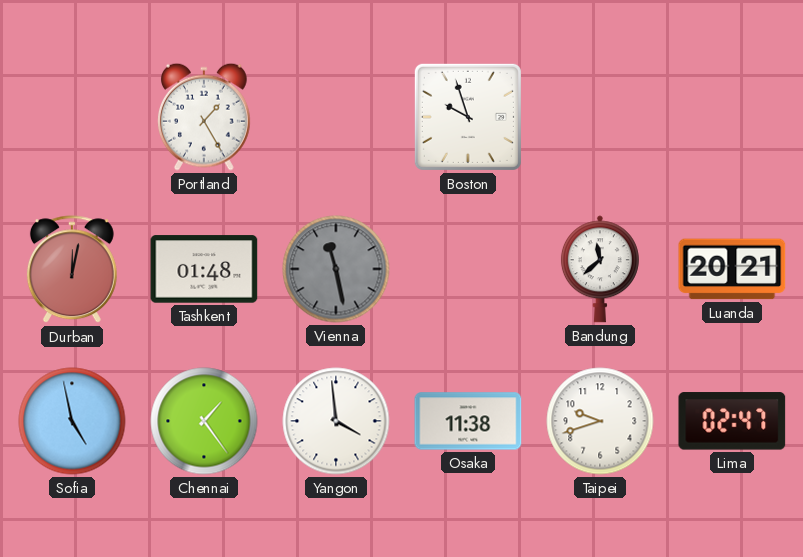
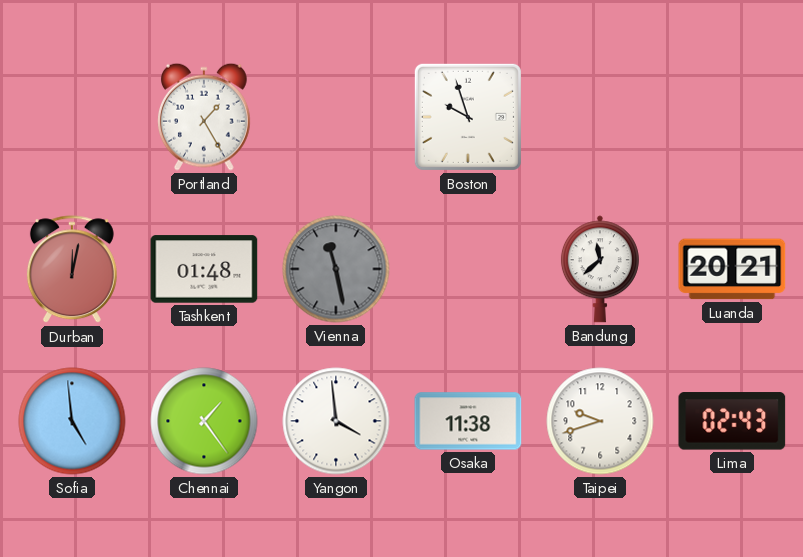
Sofia: 4:58 -> 4:59 (72, 421)
Lima: 02:47 -> 02:43 (732, 421)
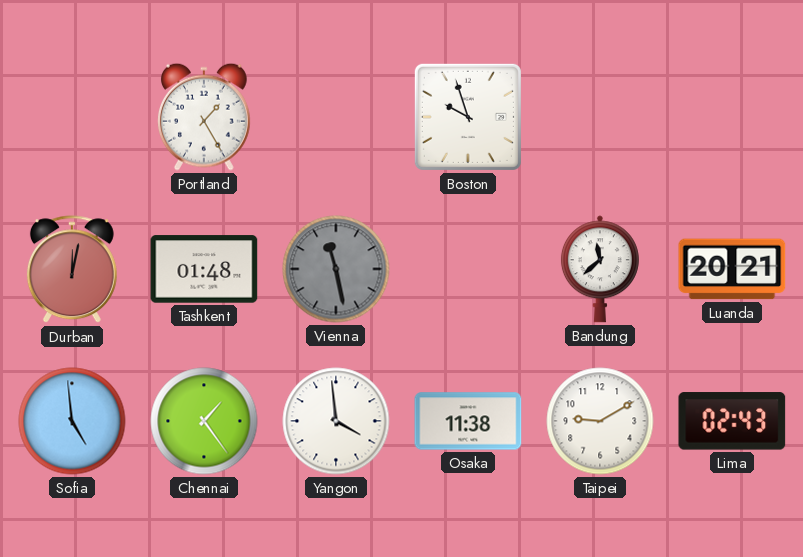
Taipei: 9:42 -> 9:10 (600, 421)
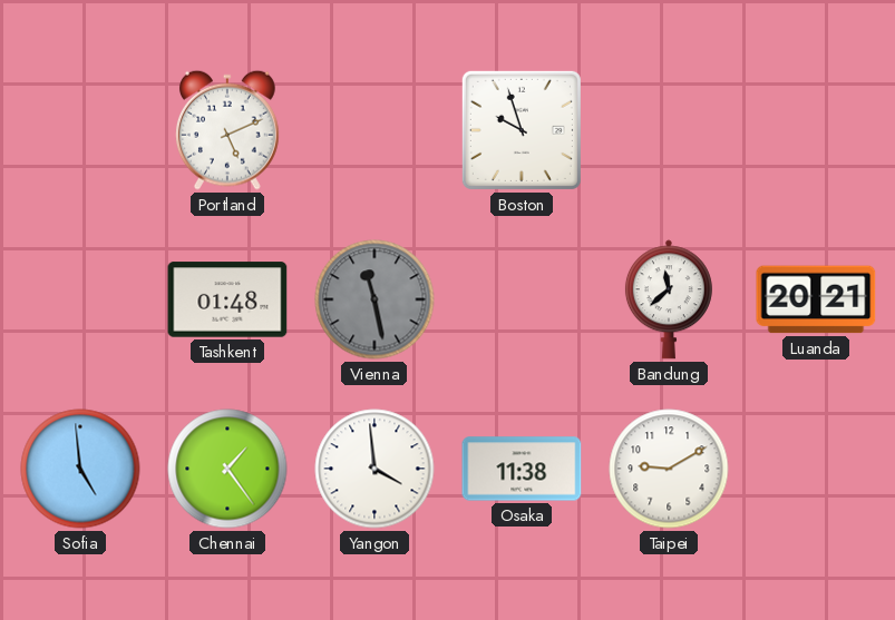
Portland: 1:25 -> 5:11 (227, 130)
Durban: 12:02 -> none (72, 270)
Lima: 02:43 -> none (732, 421)
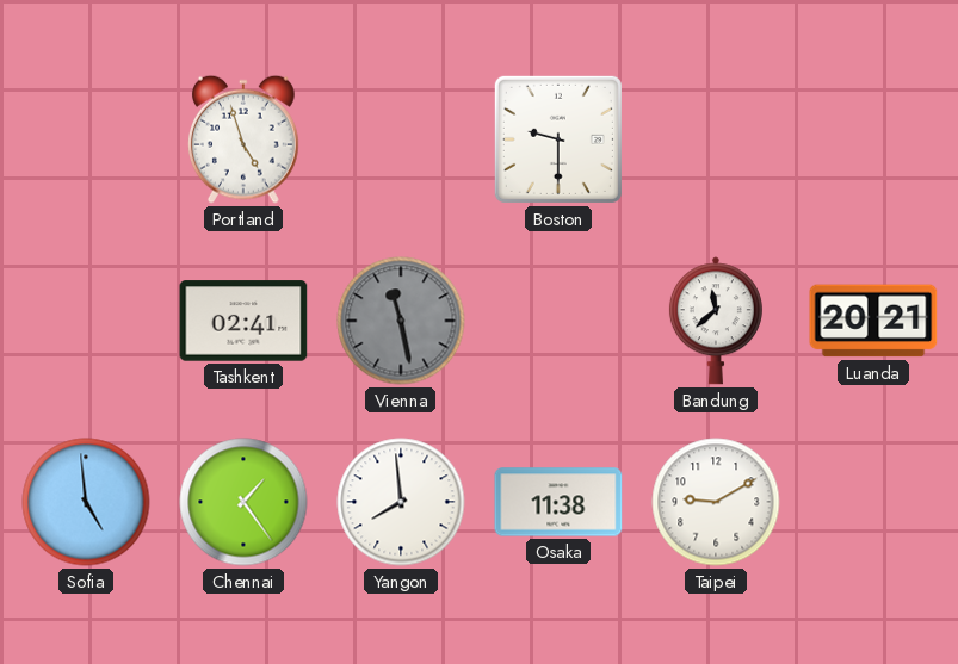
Portland: 5:11 -> 4:57 (243, 139)
Boston: 9:57 -> 9:30 (558, 139)
Tashkent: 01:48 -> 02:41 (243, 321)
Yangon: 3:59 -> 7:59 (401, 502)
